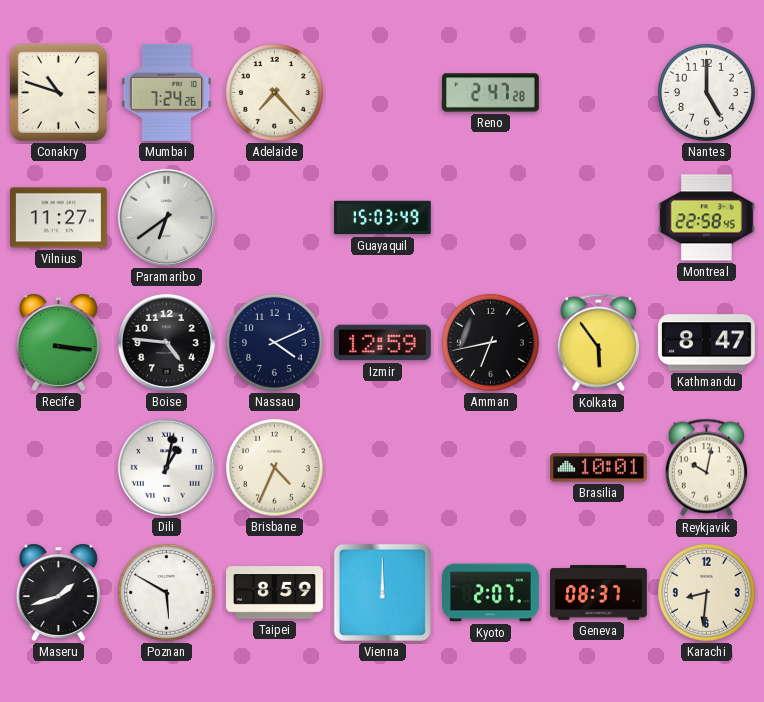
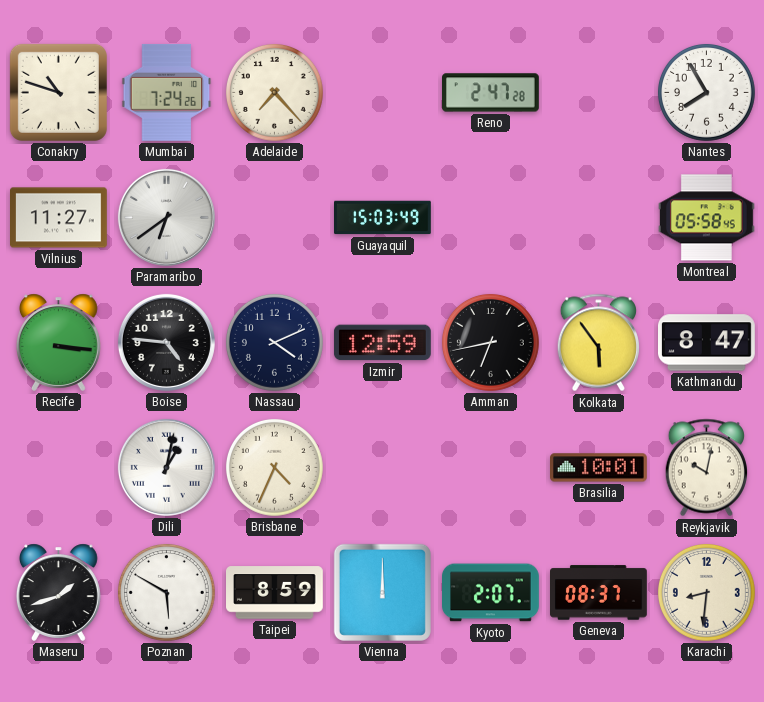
Nantes: 5:00 -> 7:55 (706, 92)
Montreal: 22:58 -> 05:58 (706, 218)
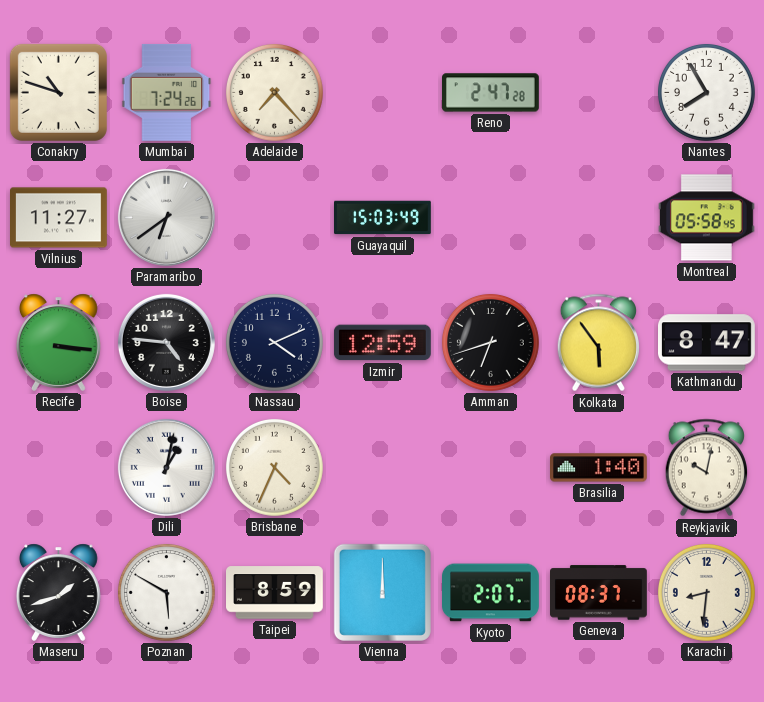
Amman: 6:43 -> 6:42 (490, 342)
Brasilia: 10:01 -> 1:40 (599, 468)
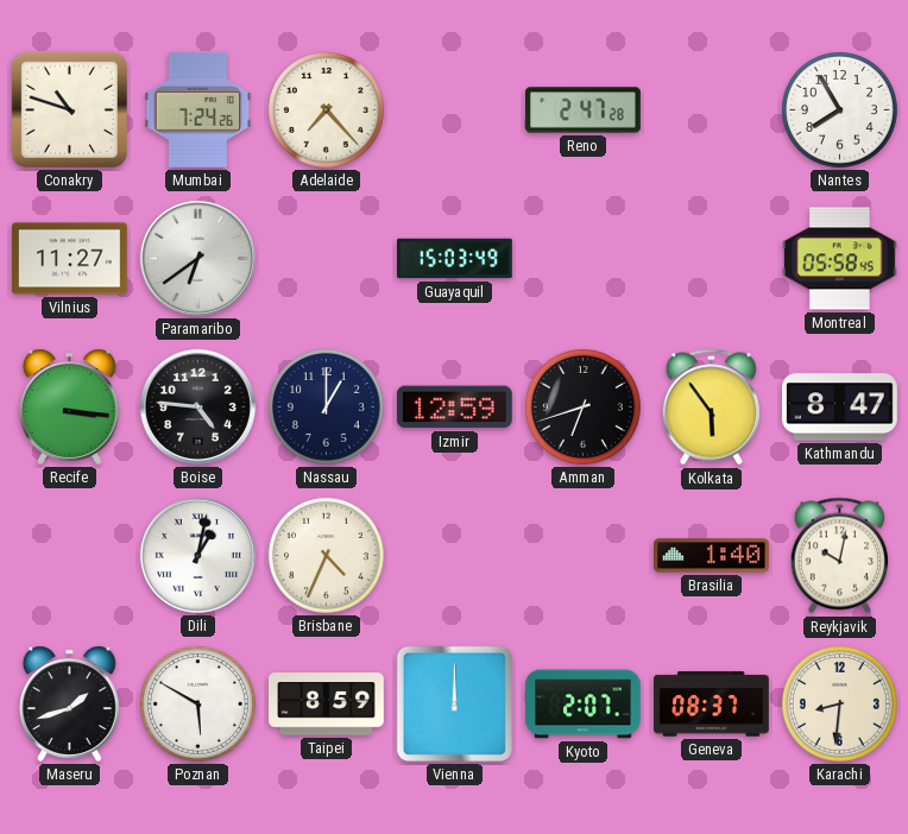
Nassau: 4:11 -> 1:00 (326, 406)
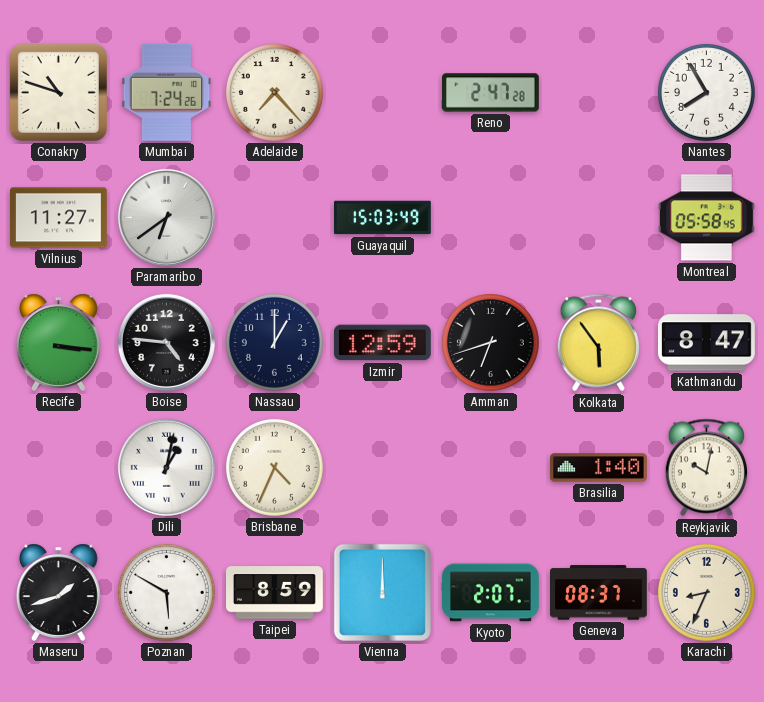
Karachi: 8:31 -> 8:34 (706, 592)
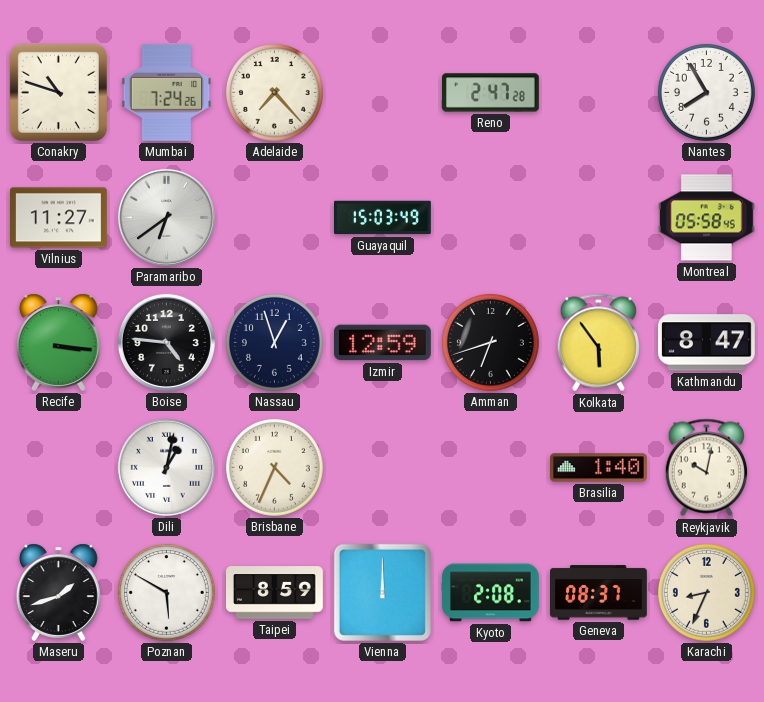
Nassau: 1:00 -> 12:57 (274, 342)
Kyoto: 2:07 -> 2:08 (491, 593)
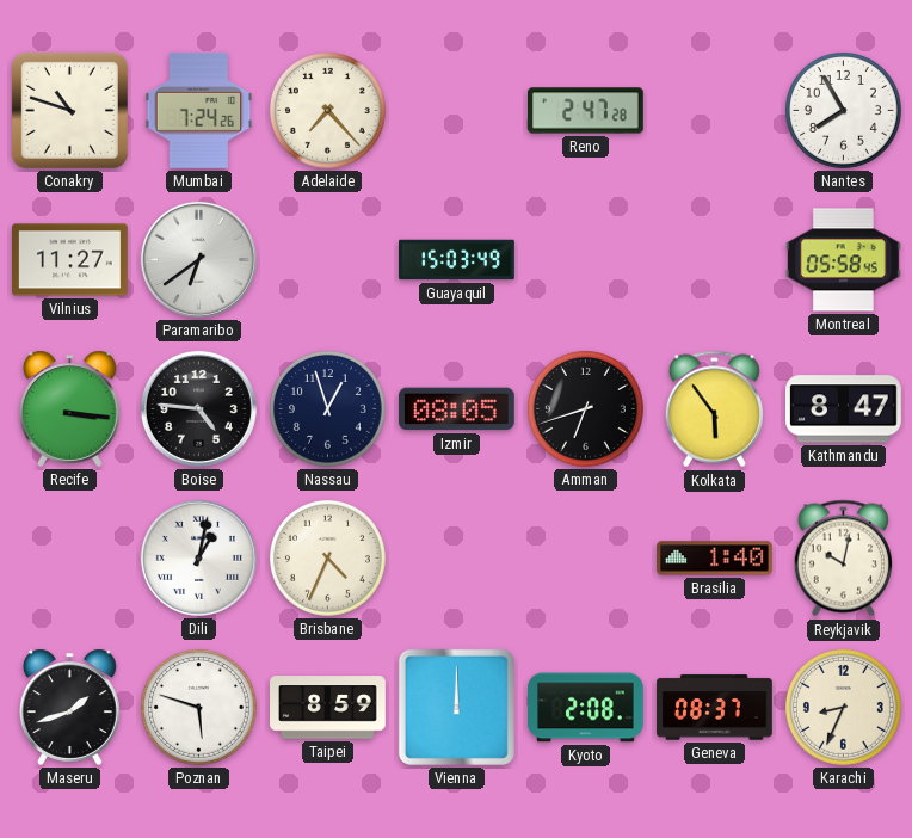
Izmir: 12:59 -> 08:05 (456, 409)
Poznan: 5:50 -> 5:48 (198, 707)
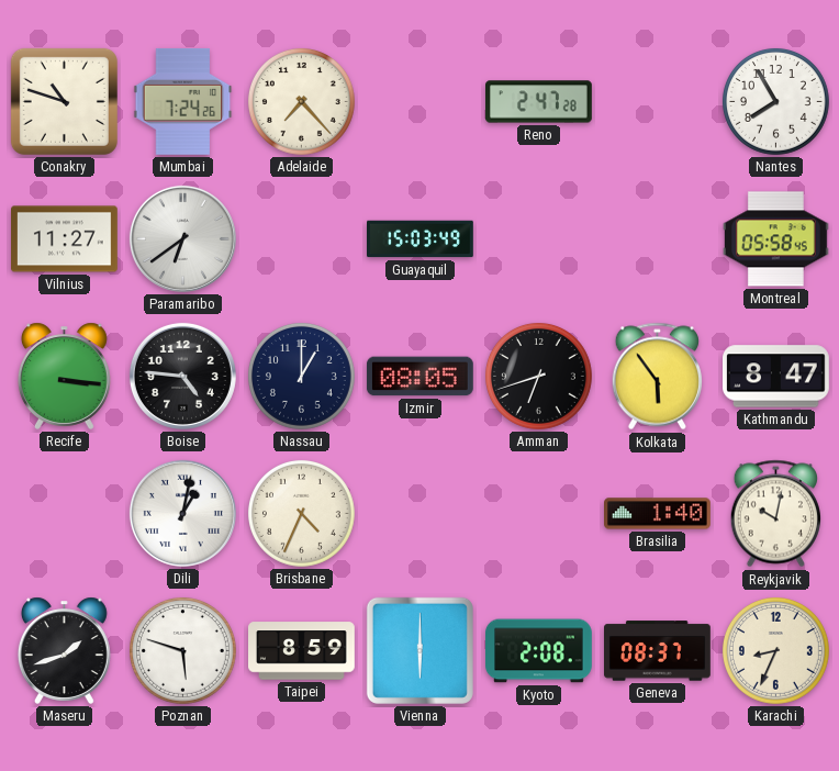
Nassau: 12:57 -> 1:00 (301, 376)
Vienna: 12:00 -> 6:00 (419, 650)
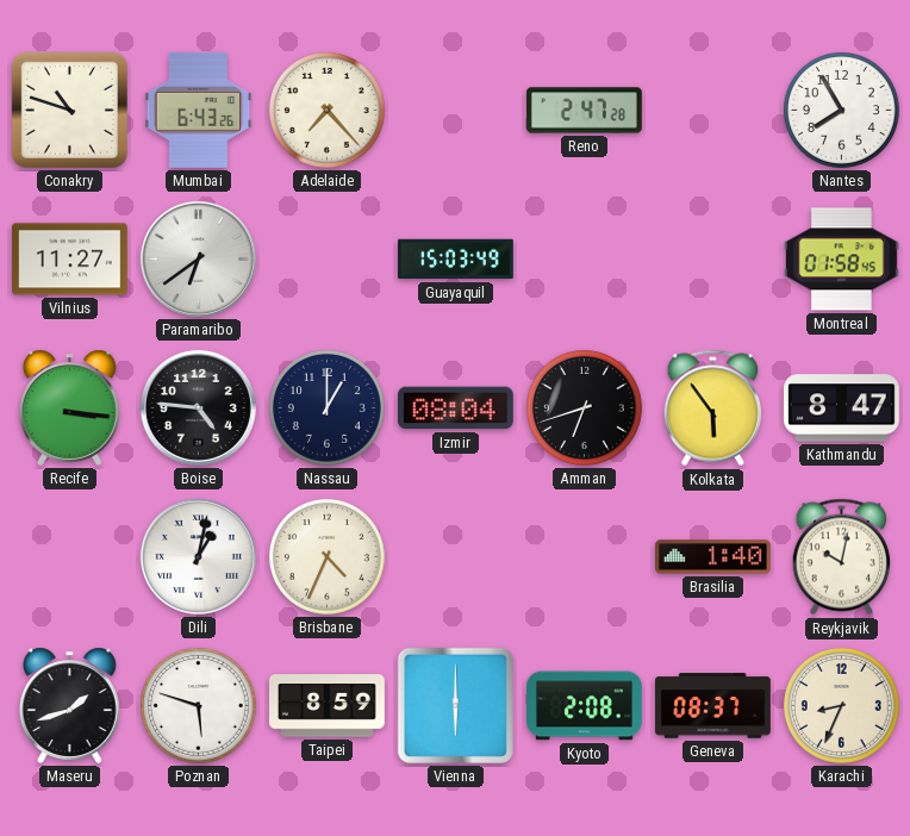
Mumbai: 7:24 -> 6:43 (199, 110)
Montreal: 05:58 -> 01:58 (841, 260)
Izmir: 08:05 -> 08:04 (455, 408)
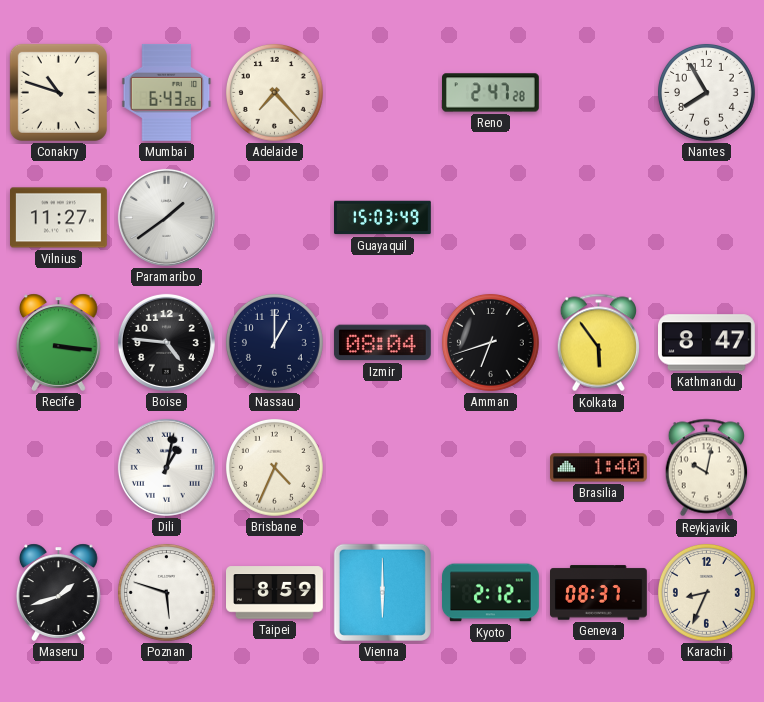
Paramaribo: 6:39 -> 1:39 (166, 217)
Montreal: 01:58 -> none (841, 260)
Kyoto: 2:08 -> 2:12 (491, 593)
